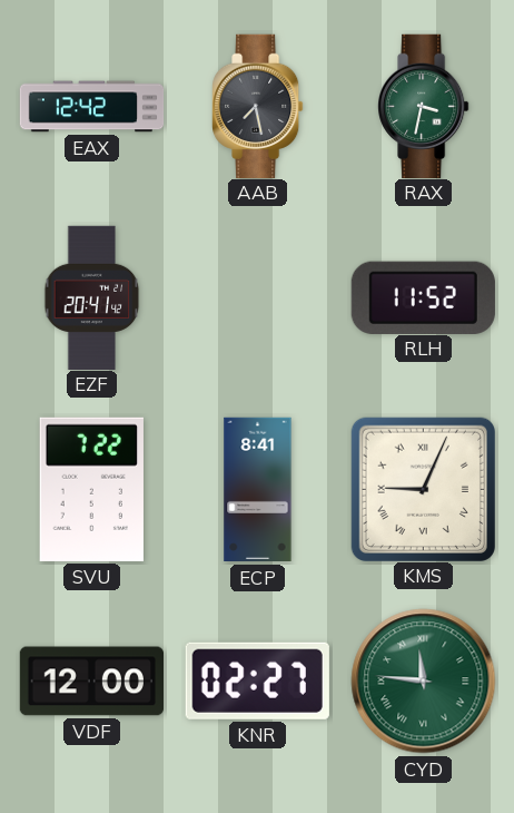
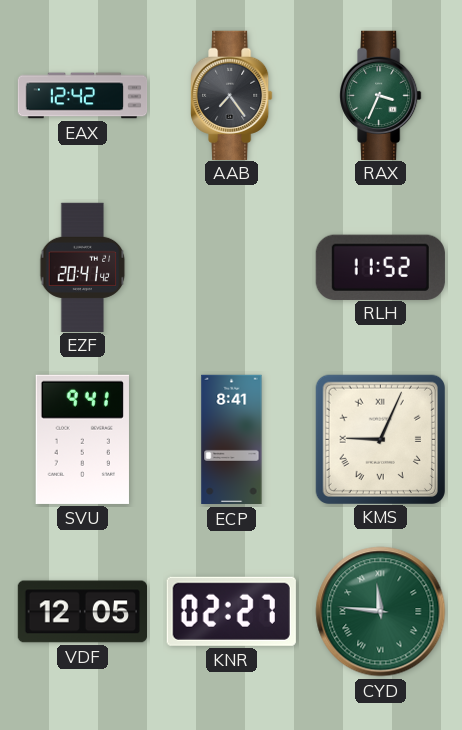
AAB: 7:28 -> 7:24 (232, 95)
RAX: 3:32 -> 3:34 (381, 95)
SVU: 7:22 -> 9:41 (82, 439)
VDF: 12:00 -> 12:05 (82, 612)
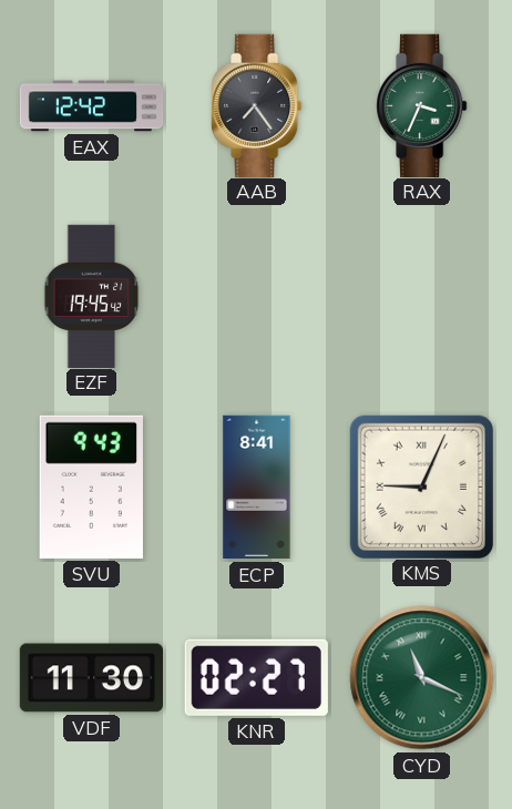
EZF: 20:41 -> 19:45 (92, 296)
RLH: 11:52 -> none (380, 267)
SVU: 9:41 -> 9:43 (91, 487)
VDF: 12:05 -> 11:30 (91, 678)
CYD: 11:46 -> 11:19 (422, 678)
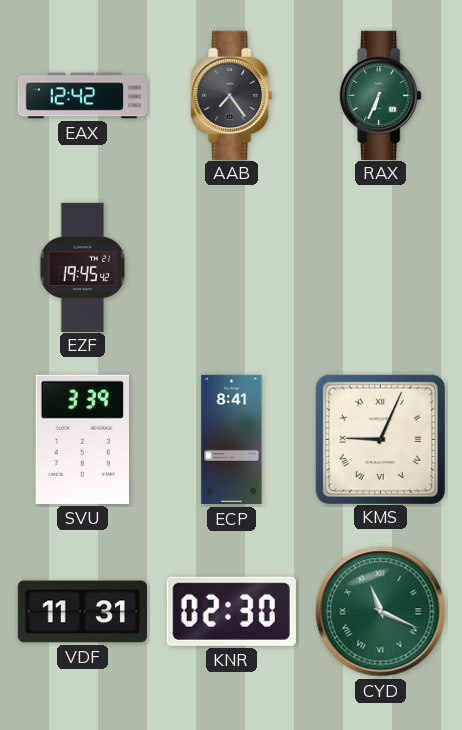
RAX: 3:34 -> 6:34 (381, 95)
SVU: 9:43 -> 3:39 (82, 439)
VDF: 11:30 -> 11:31 (82, 612)
KNR: 02:27 -> 02:30 (231, 611)
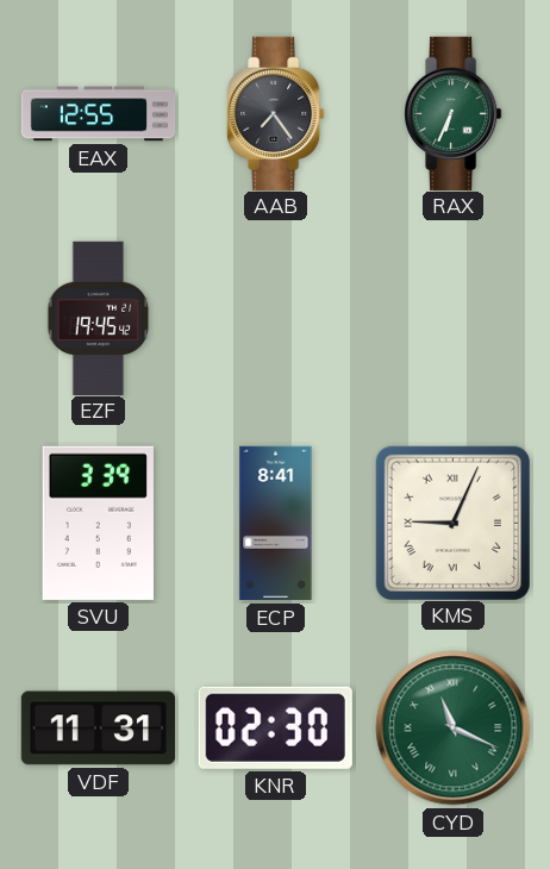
EAX: 12:42 -> 12:55 (99, 114)
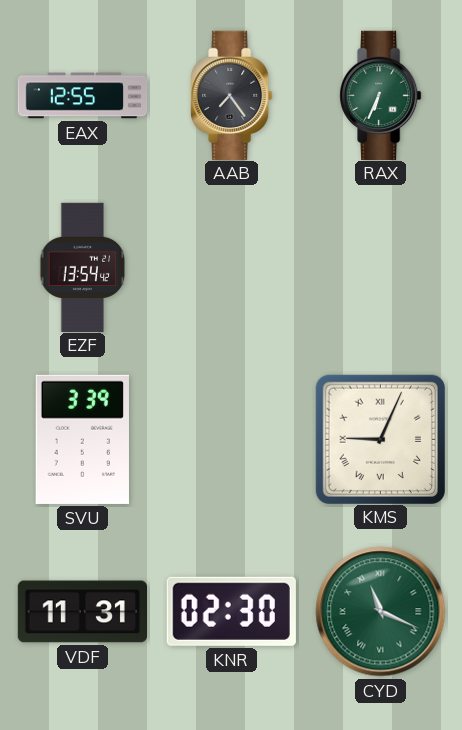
EZF: 19:45 -> 13:54 (83, 267)
ECP: 8:41 -> none (276, 524)
